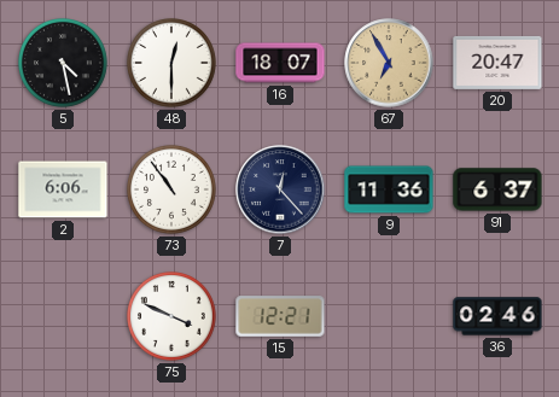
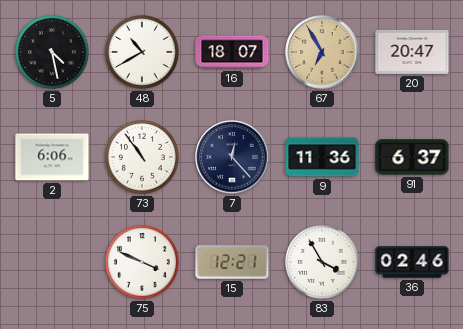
48: 12:30 -> 10:40 (143, 53)
83: none -> 3:55 (323, 263)
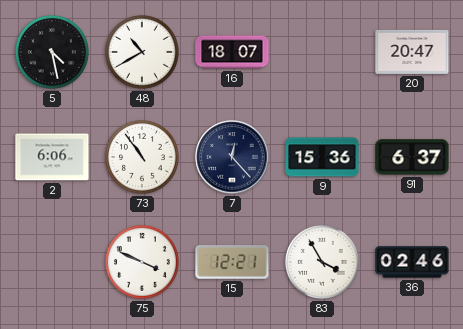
67: 6:55 -> none (322, 52)
9: 11:36 -> 15:36 (322, 157)
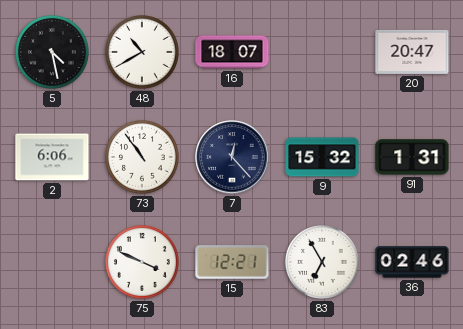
9: 15:36 -> 15:32 (322, 157)
91: 6:37 -> 1:31 (412, 157)
83: 3:55 -> 6:55 (323, 263)
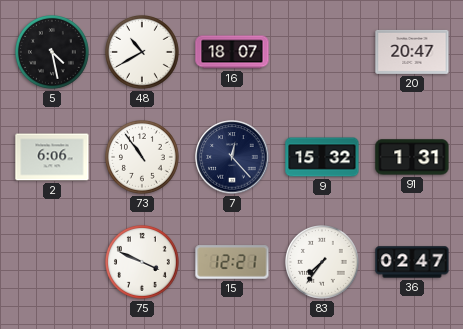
83: 6:55 -> 7:36 (323, 263)
36: 02:46 -> 02:47 (412, 262)
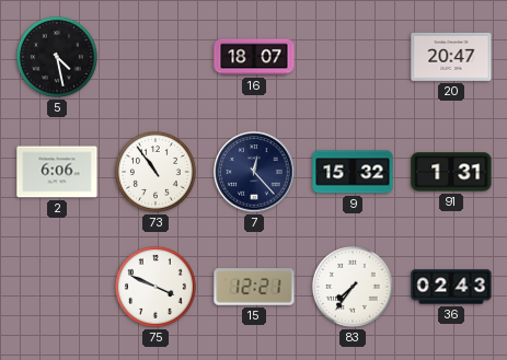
48: 10:40 -> none (143, 53)
36: 02:47 -> 02:43 (451, 287)
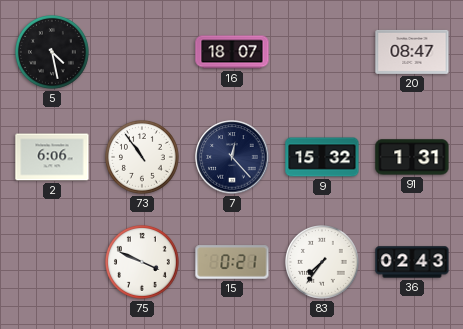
20: 20:47 -> 08:47 (412, 52)
15: 12:21 -> 0:21 (232, 262)
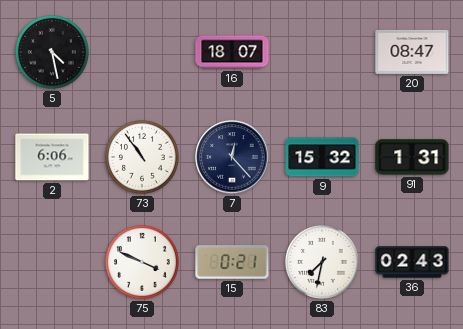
83: 7:36 -> 7:32 (323, 263)
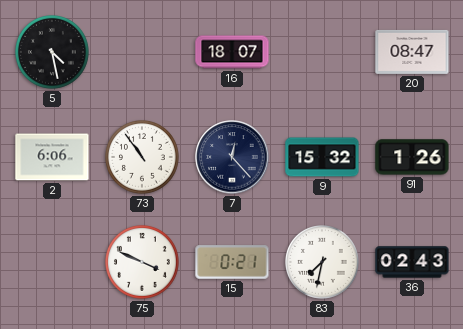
91: 1:31 -> 1:26 (412, 157)
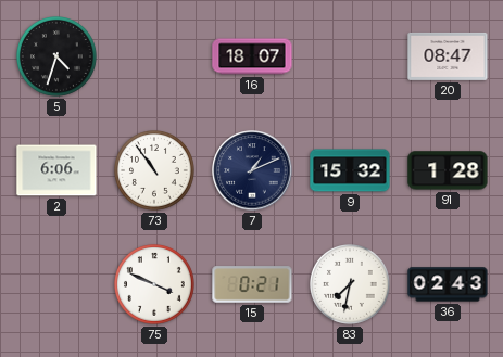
5: 4:28 -> 4:33 (58, 58)
7: 12:23 -> 1:11 (252, 170)
91: 1:26 -> 1:28 (448, 170)
